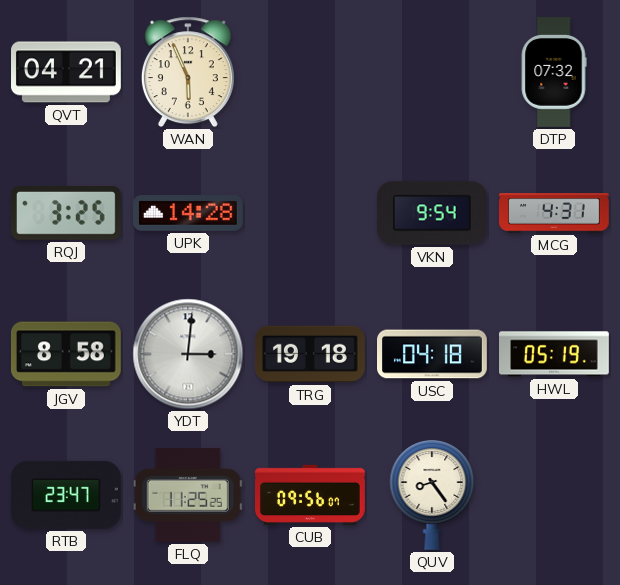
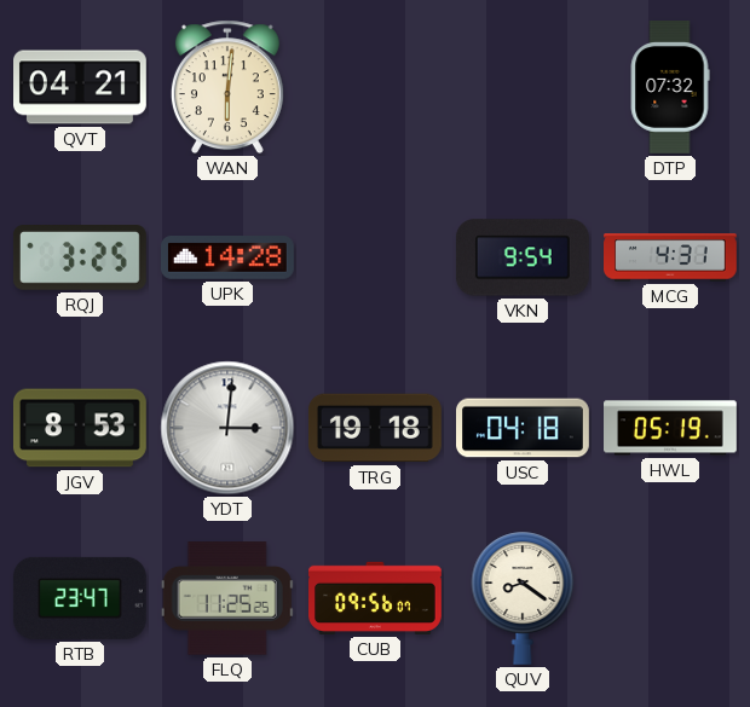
WAN: 5:56 -> 6:01 (227, 87)
JGV: 8:58 -> 8:53 (80, 428)
QUV: 8:24 -> 8:21 (523, 598)
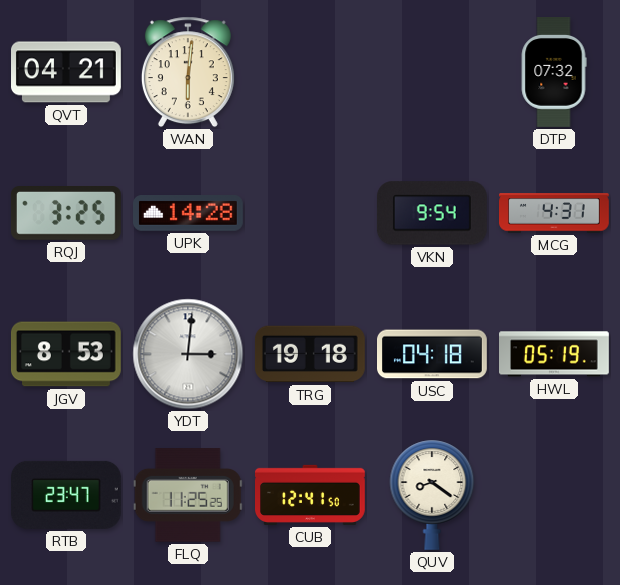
CUB: 09:56 -> 12:41 (311, 495)
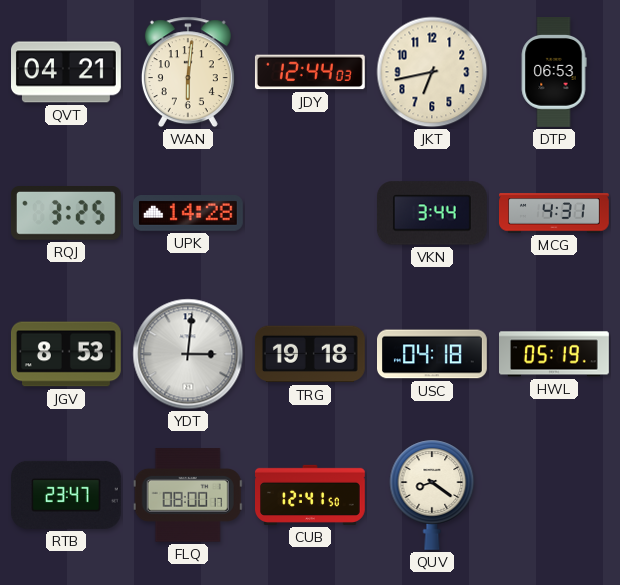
JDY: none -> 12:44 (310, 72)
JKT: none -> 6:43 (432, 72)
DTP: 07:32 -> 06:53 (554, 73)
VKN: 9:54 -> 3:44 (432, 213)
FLQ: 11:25 -> 08:00 (188, 495)
